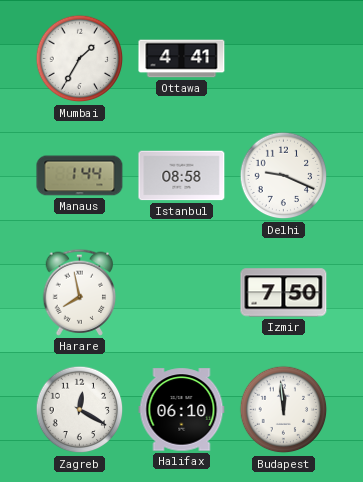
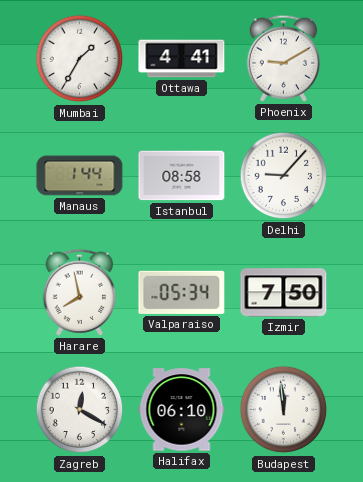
Phoenix: none -> 9:10 (284, 58)
Delhi: 9:19 -> 9:07 (284, 176)
Valparaiso: none -> 05:34 (182, 292)
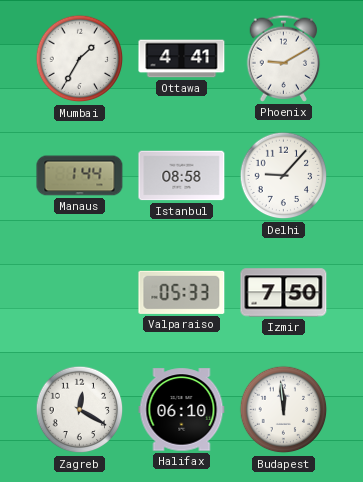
Harare: 7:58 -> none (80, 292)
Valparaiso: 05:34 -> 05:33 (182, 292)
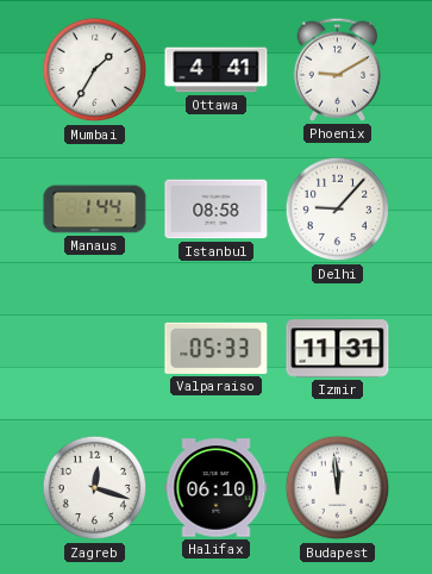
Izmir: 7:50 -> 11:31 (338, 349)
Zagreb: 12:20 -> 12:18 (95, 488)
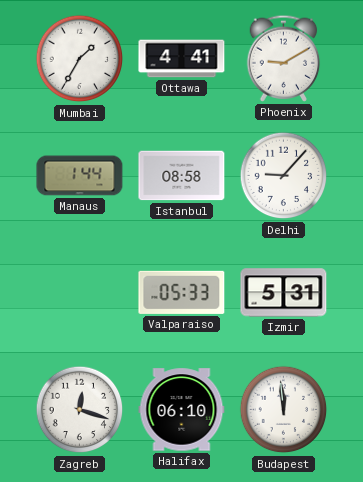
Izmir: 11:31 -> 5:31 (284, 293)
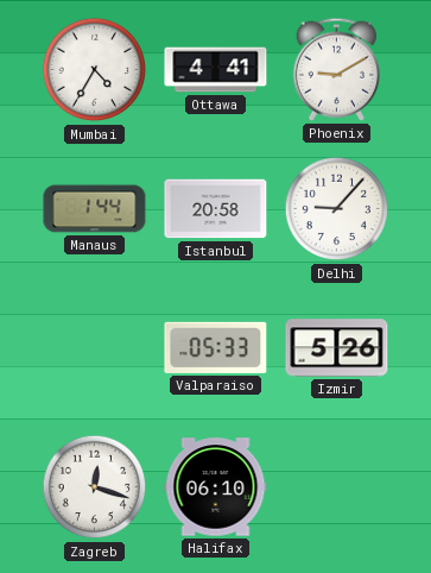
Mumbai: 1:35 -> 4:35 (95, 70)
Istanbul: 08:58 -> 20:58 (216, 209)
Izmir: 5:31 -> 5:26 (337, 348)
Budapest: 11:59 -> none (284, 410)
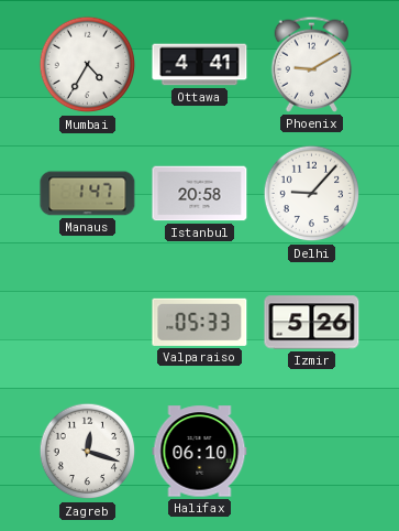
Manaus: 1:44 -> 1:47 (88, 194)
